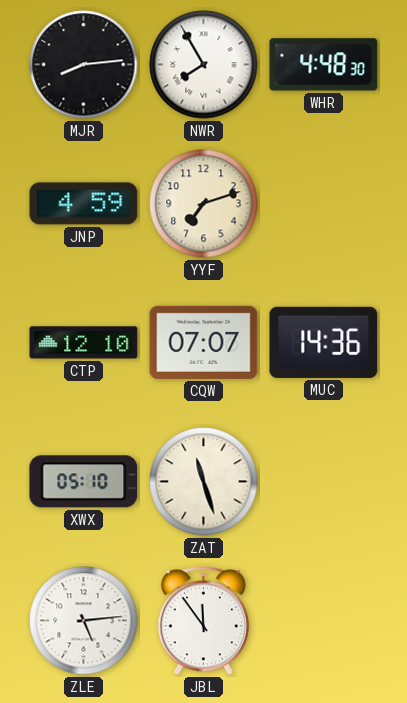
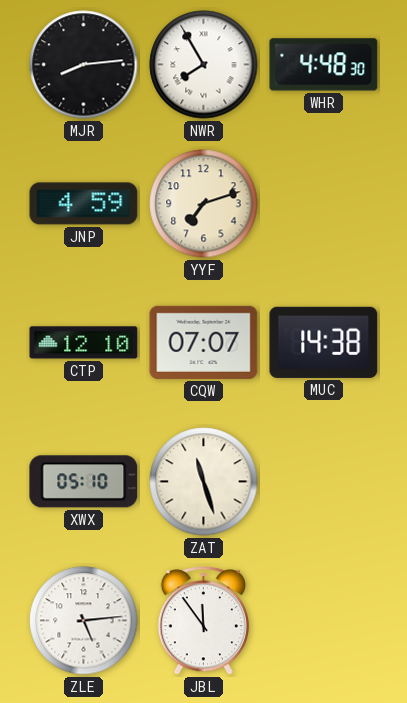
MUC: 14:36 -> 14:38 (324, 342)
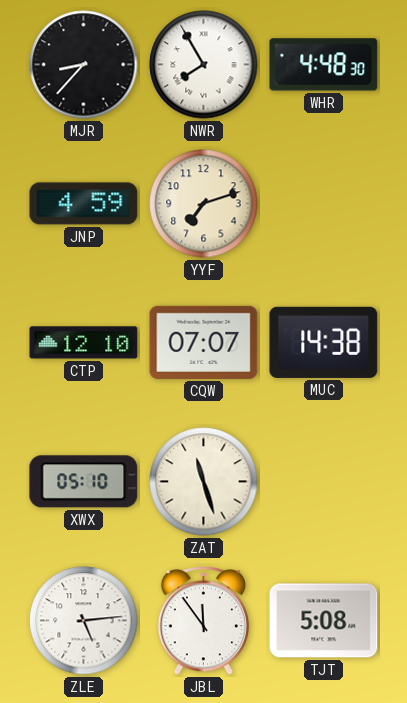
MJR: 8:14 -> 8:37 (84, 65)
TJT: none -> 5:08 (324, 621)
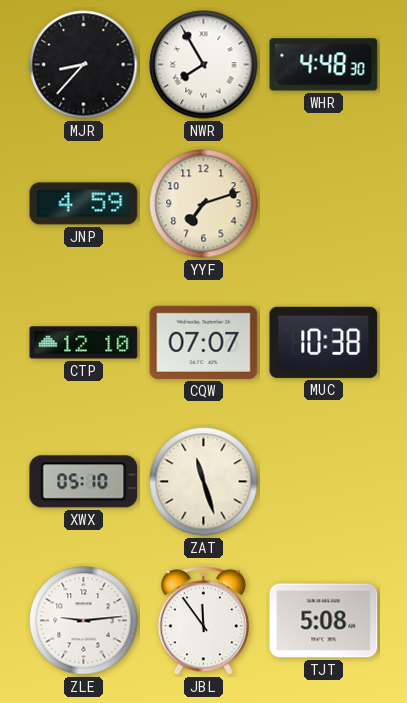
MUC: 14:38 -> 10:38 (324, 342)
ZLE: 5:14 -> 9:14 (84, 621)
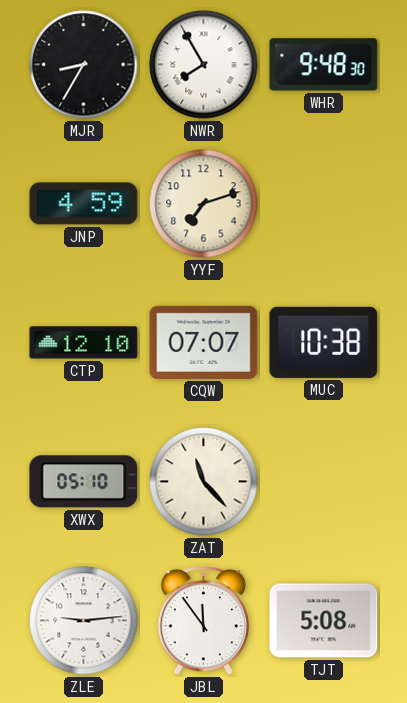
MJR: 8:37 -> 8:35 (84, 65)
WHR: 4:48 -> 9:48 (324, 65)
ZAT: 11:27 -> 11:23 (204, 482)
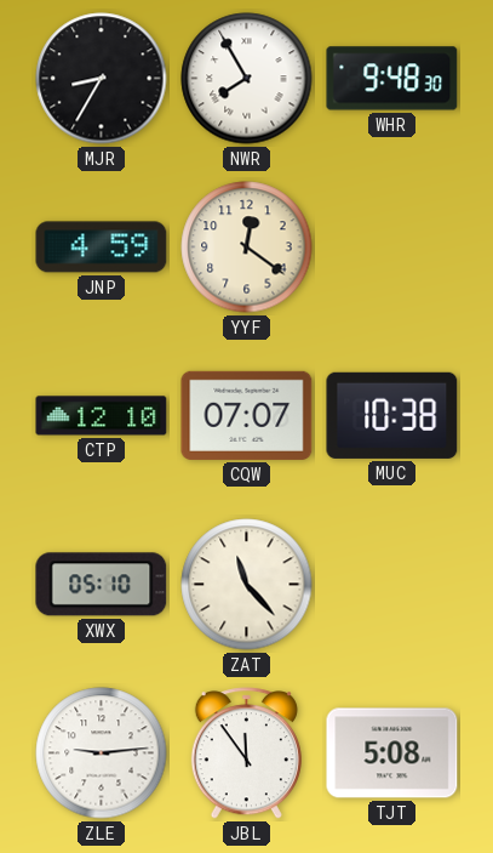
YYF: 7:12 -> 12:21 (247, 248)
